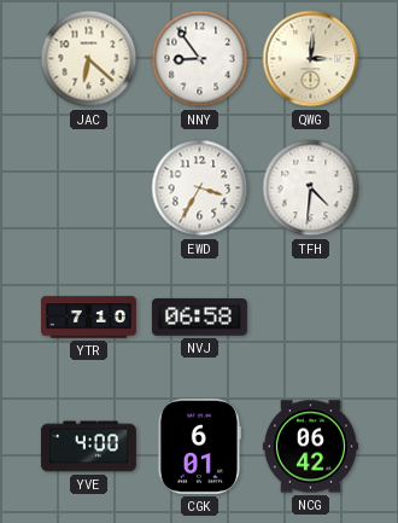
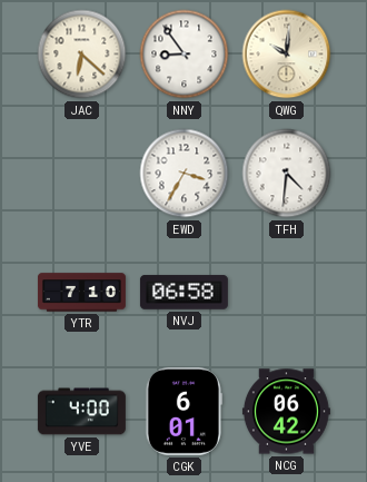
QWG: 3:01 -> 10:01 (287, 55)
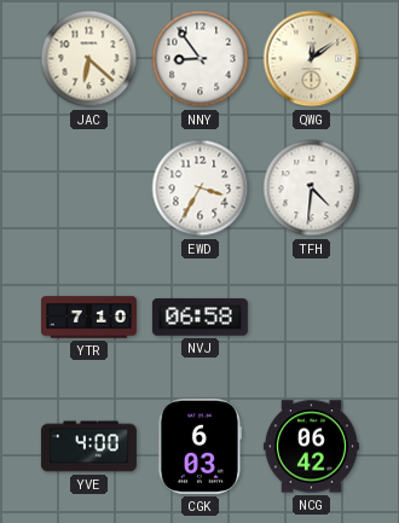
QWG: 10:01 -> 12:09 (312, 59)
CGK: 6:01 -> 6:03 (199, 446)
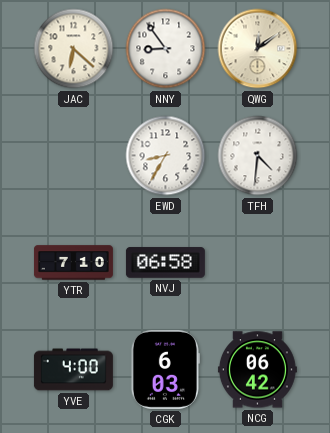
EWD: 3:35 -> 8:35 (166, 156)
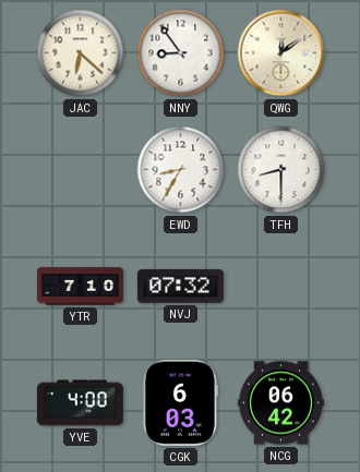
TFH: 4:31 -> 8:30 (281, 170)
NVJ: 06:58 -> 07:32 (180, 287)
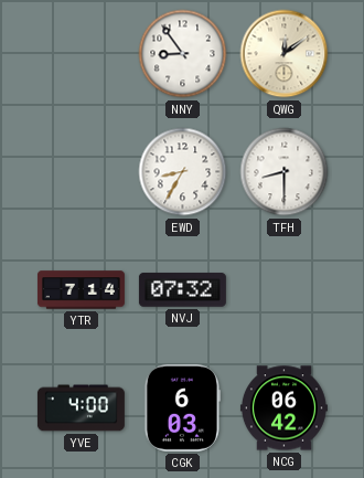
JAC: 6:22 -> none (81, 53)
YTR: 7:10 -> 7:14 (81, 290)
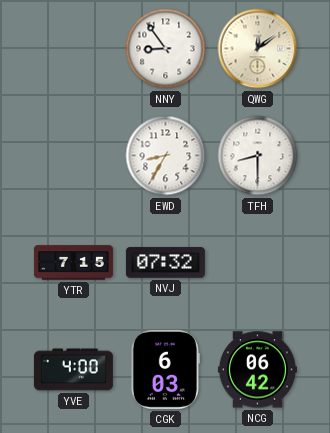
YTR: 7:14 -> 7:15 (73, 263)
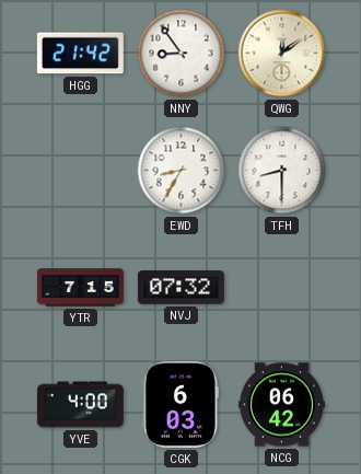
HGG: none -> 21:42 (80, 54)
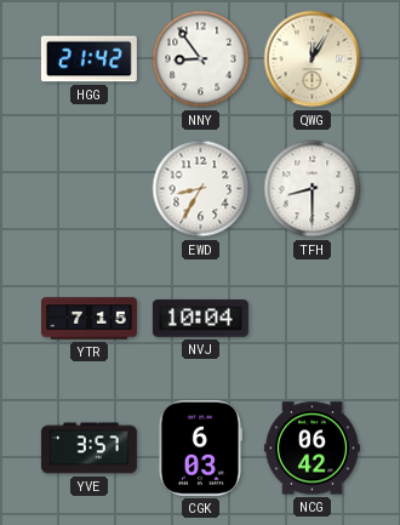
QWG: 12:09 -> 12:05 (313, 59)
NVJ: 07:32 -> 10:04 (200, 319)
YVE: 4:00 -> 3:57 (88, 449)
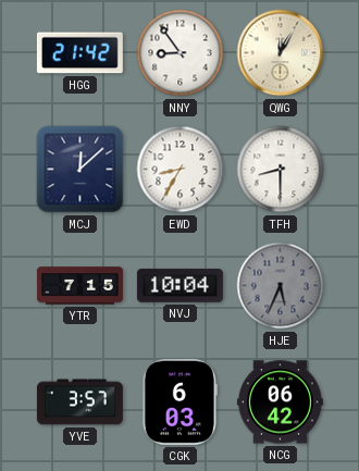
MCJ: none -> 12:08 (81, 170)
HJE: none -> 5:34 (281, 286)
